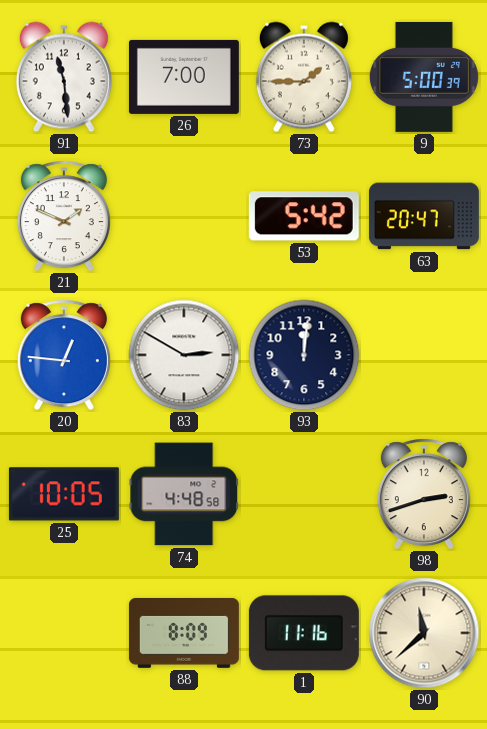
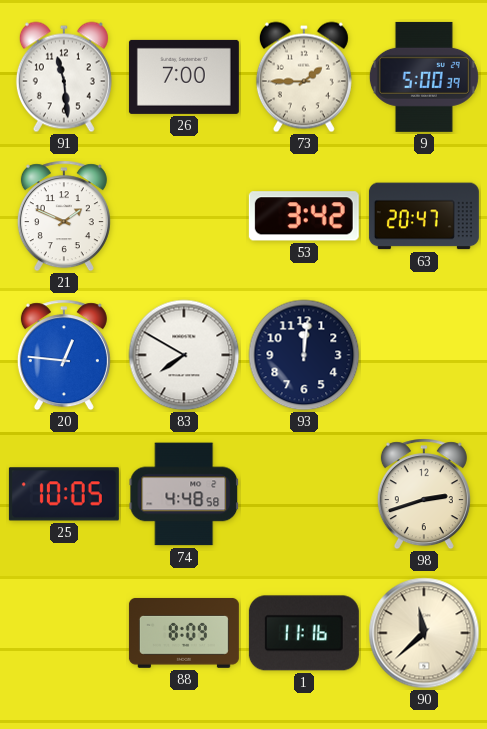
53: 5:42 -> 3:42 (304, 216)
83: 2:50 -> 7:50 (184, 355)
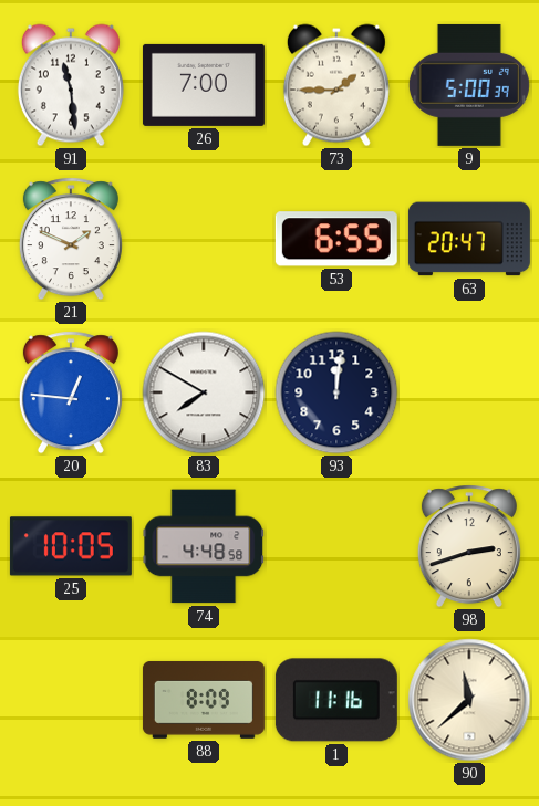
53: 3:42 -> 6:55 (336, 239)
